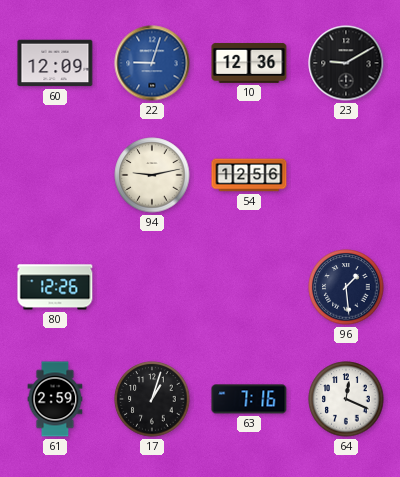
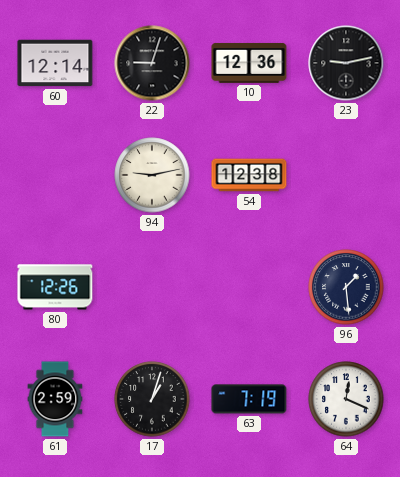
60: 12:09 -> 12:14 (55, 63)
22 dial: blue -> black (152, 63)
23: 9:10 -> 9:13 (346, 63)
54: 12:56 -> 12:38 (249, 175)
63: 7:16 -> 7:19 (249, 399)
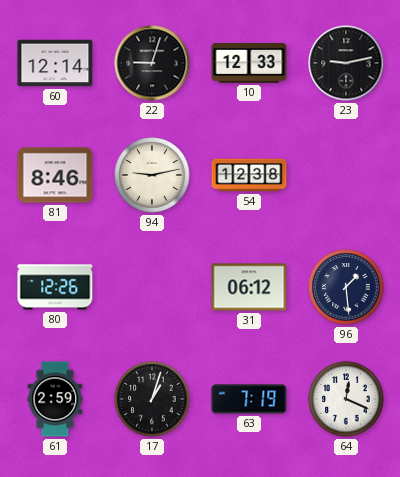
10: 12:36 -> 12:33 (249, 63)
81: none -> 8:46 (55, 175)
31: none -> 06:12 (249, 287)
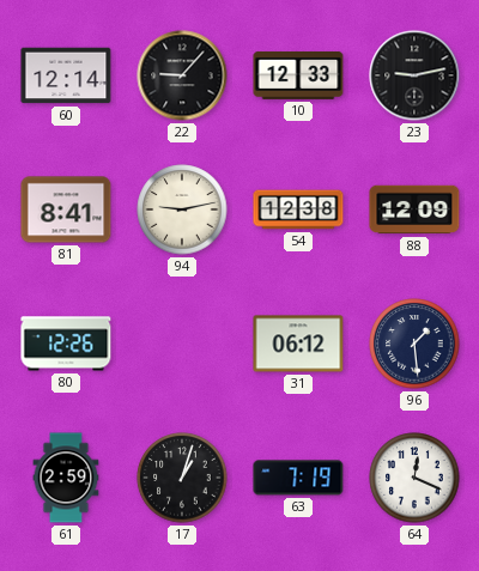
22: 9:03 -> 9:07 (182, 75)
81: 8:46 -> 8:41 (66, 209)
88: none -> 12:09 (414, 209)
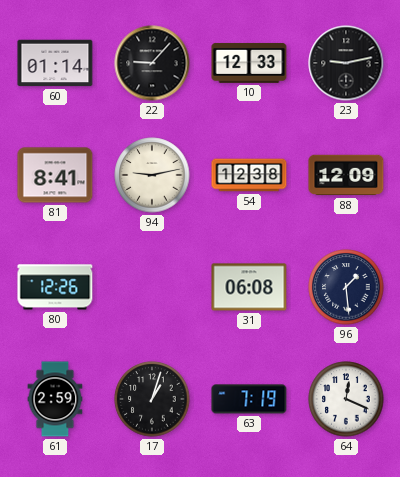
60: 12:14 -> 01:14 (55, 63)
31: 06:12 -> 06:08 (249, 287)
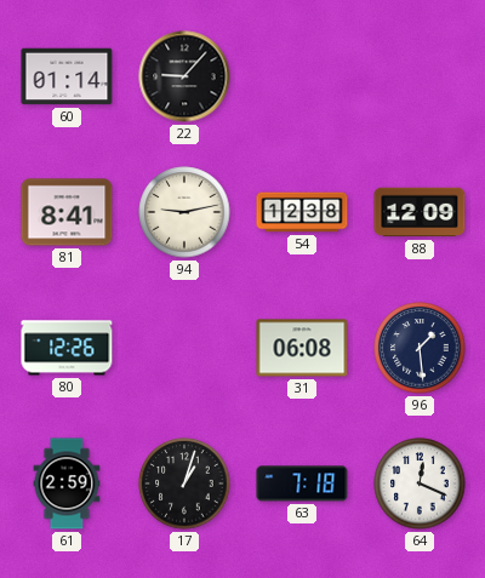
10: 12:33 -> none (249, 63)
23: 9:13 -> none (346, 63)
63: 7:19 -> 7:18 (302, 483)
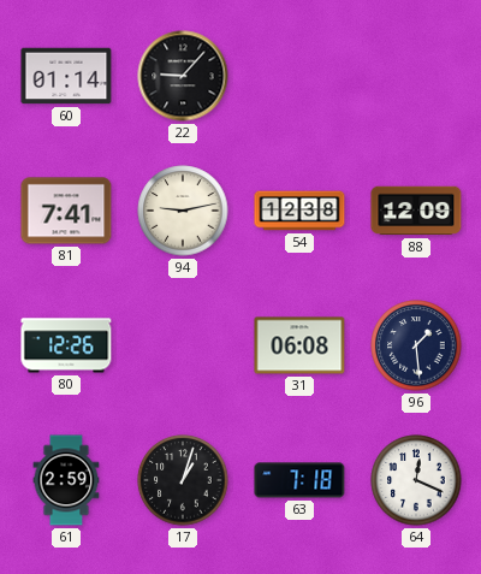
81: 8:41 -> 7:41 (66, 211)
